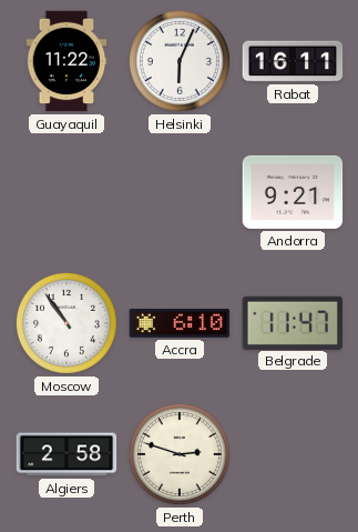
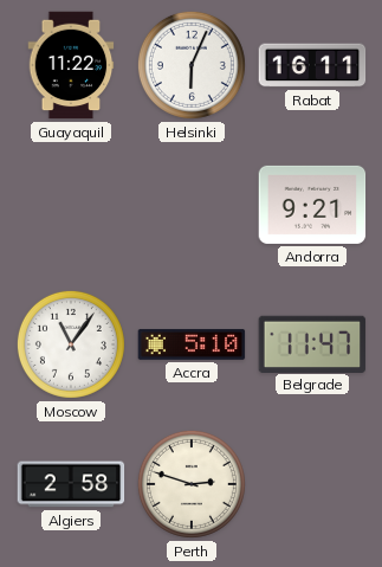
Moscow: 10:54 -> 11:06 (71, 344)
Accra: 6:10 -> 5:10 (192, 344)
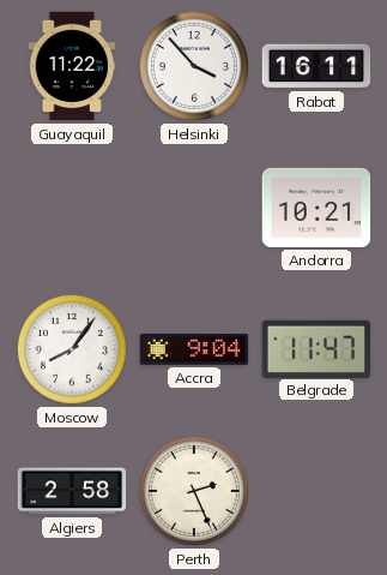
Helsinki: 6:04 -> 3:53 (194, 66)
Andorra: 9:21 -> 10:21 (316, 208)
Moscow: 11:06 -> 8:06 (72, 349)
Accra: 5:10 -> 9:04 (194, 349)
Perth: 2:48 -> 2:26 (194, 491)
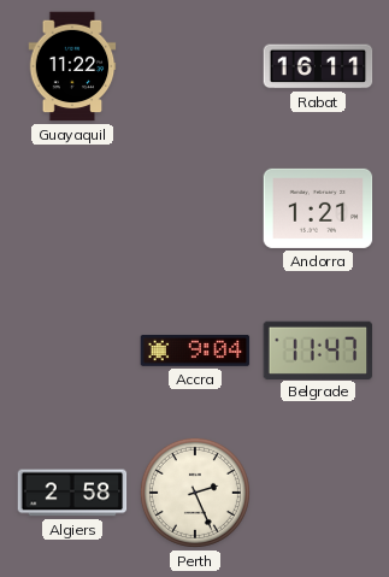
Helsinki: 3:53 -> none (194, 66)
Andorra: 10:21 -> 1:21 (318, 208)
Moscow: 8:06 -> none (72, 349)
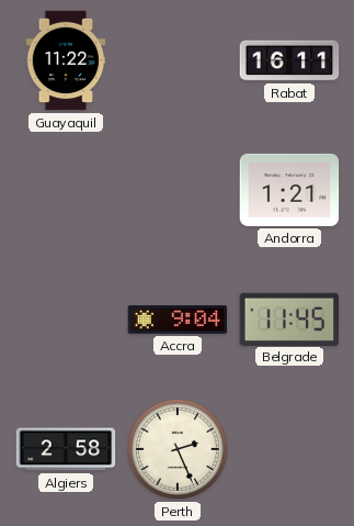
Belgrade: 11:47 -> 11:45 (289, 318)
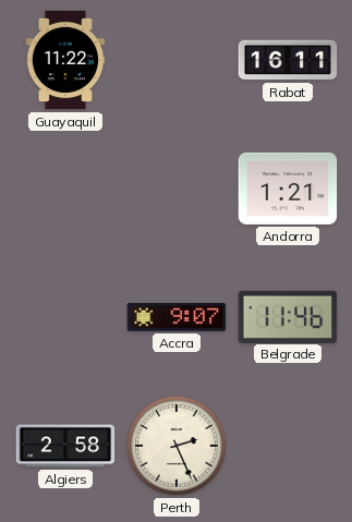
Accra: 9:04 -> 9:07 (177, 317)
Belgrade: 11:45 -> 11:46 (288, 316)
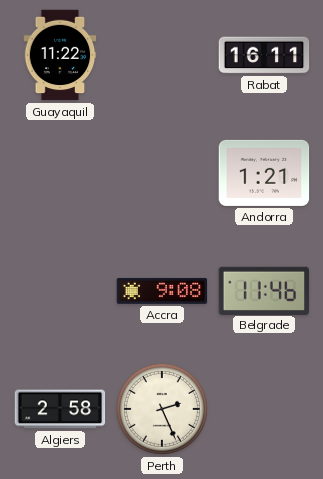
Accra: 9:07 -> 9:08 (162, 291)
